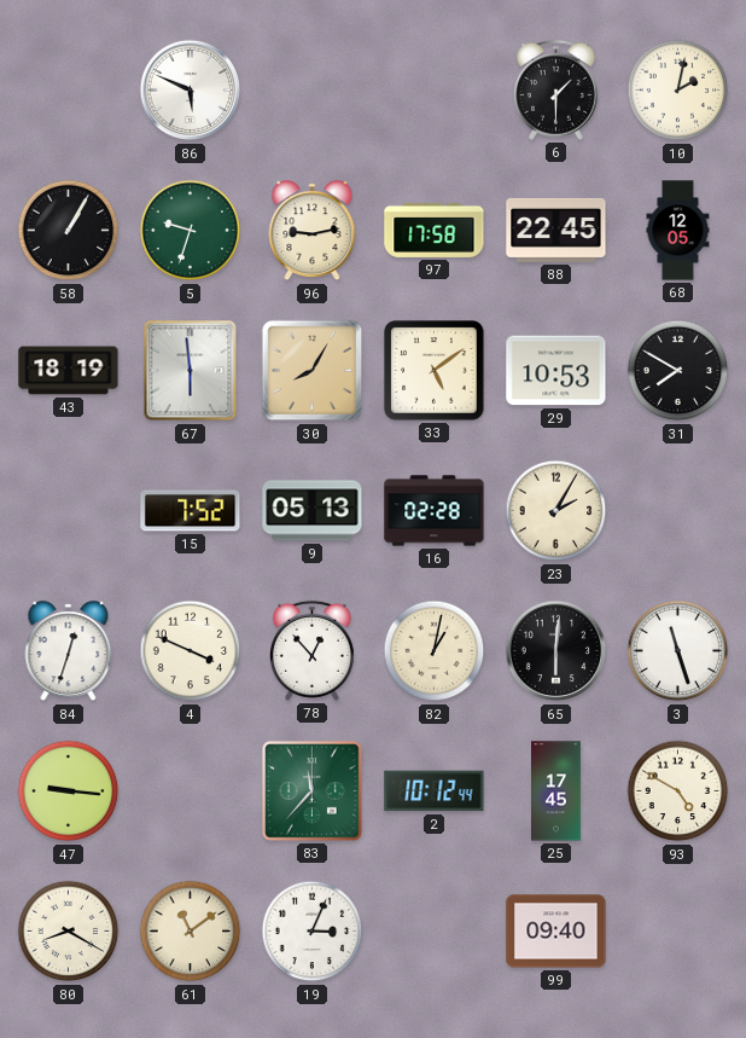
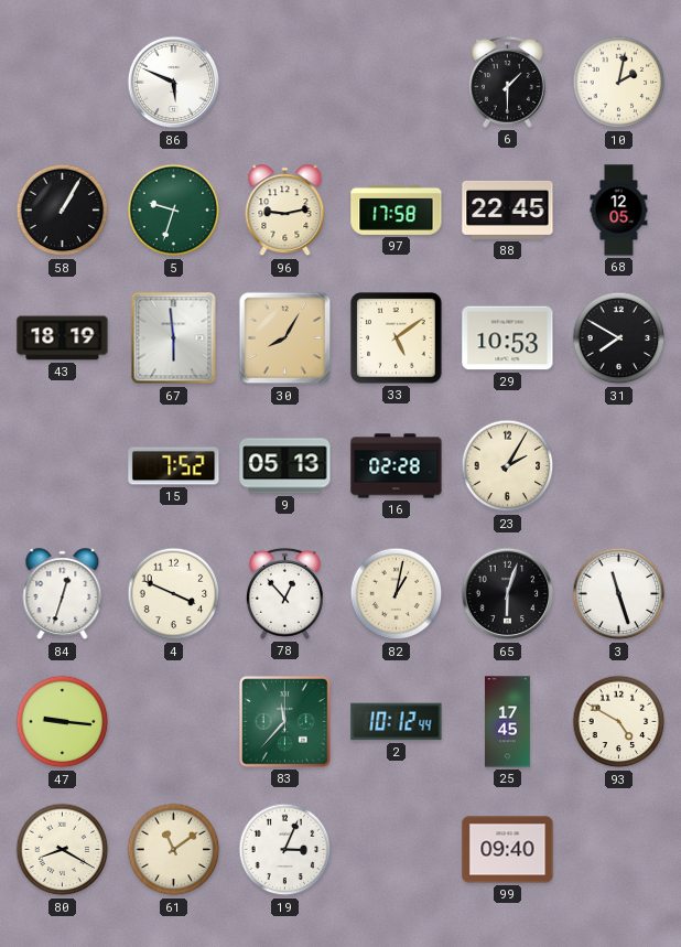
65: 6:01 -> 6:03 (508, 594)
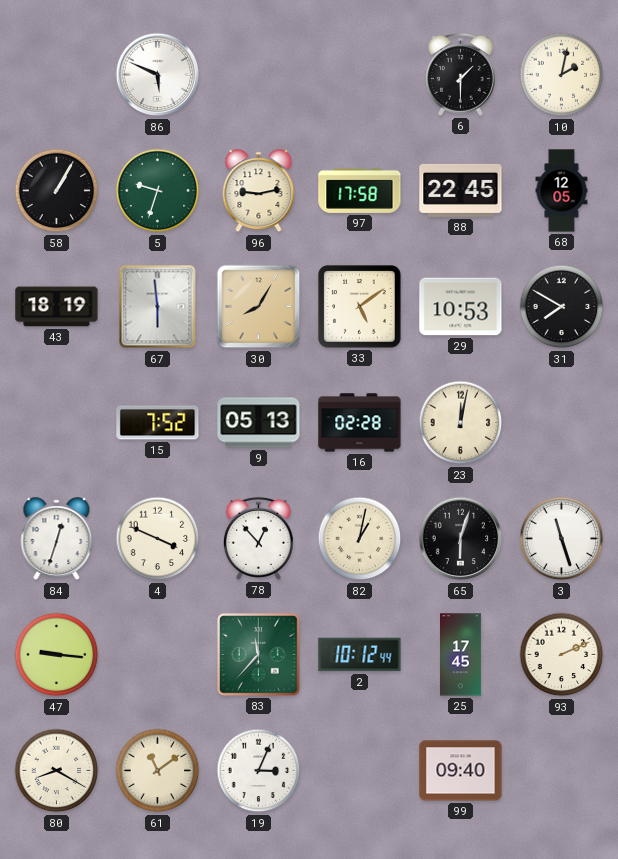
23: 2:05 -> 12:02 (461, 423)
93: 4:50 -> 2:11 (562, 655)
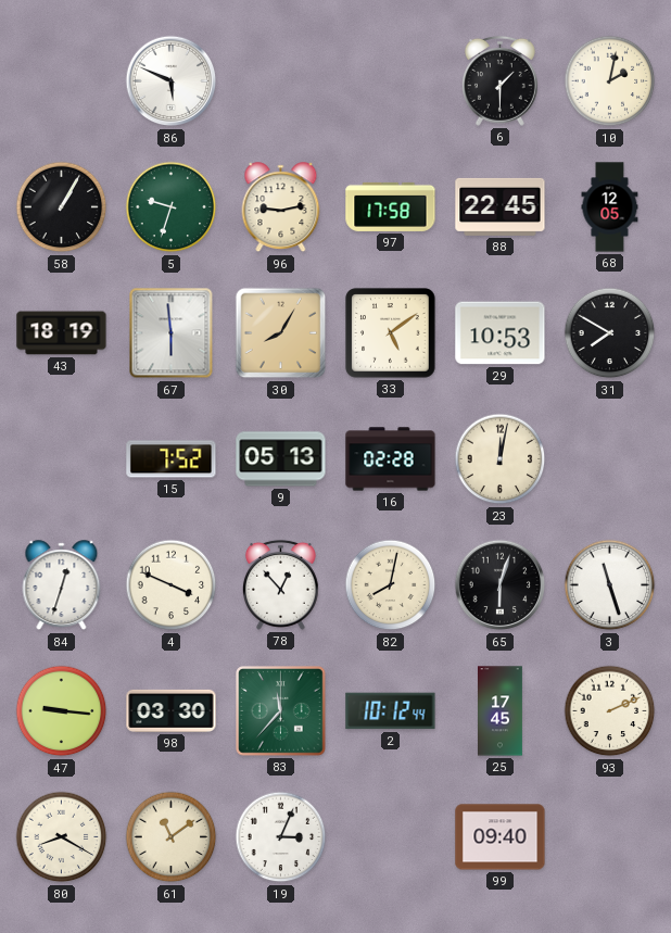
82: 1:02 -> 8:02 (391, 585)
98: none -> 03:30 (172, 710)
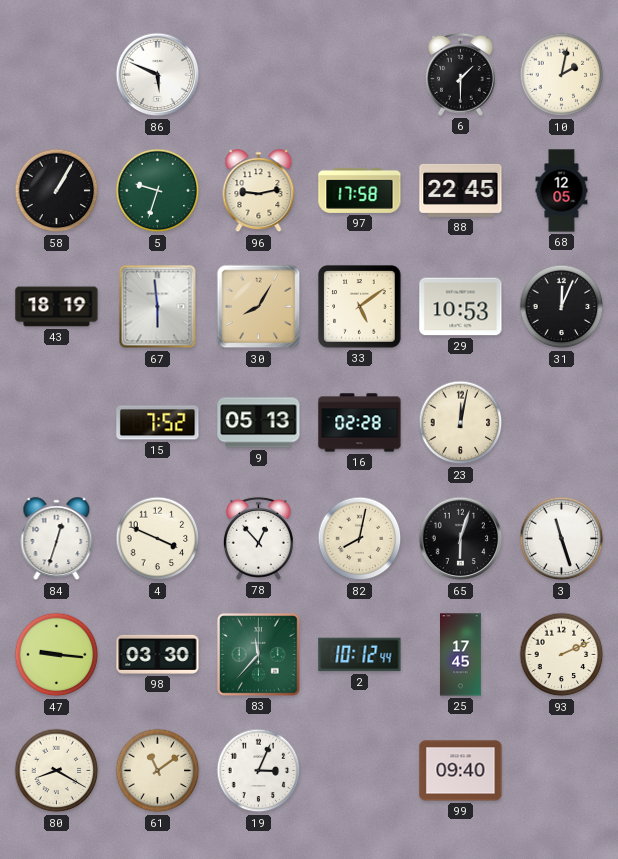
31: 7:50 -> 12:04 (562, 307)
